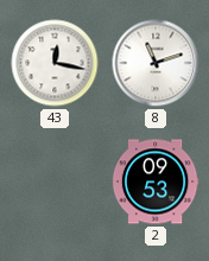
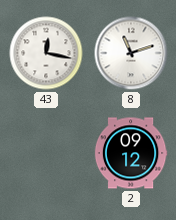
2: 09:53 -> 09:12 (131, 153)
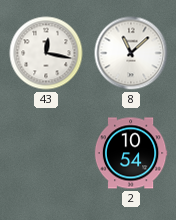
8: 11:12 -> 11:08 (131, 53)
2: 09:12 -> 10:54 (131, 153)
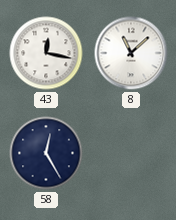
58: none -> 12:25 (46, 153)
2: 10:54 -> none (131, 153)
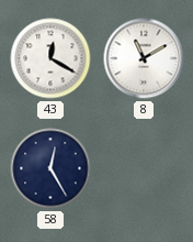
43: 12:17 -> 12:20 (50, 58)
8: 11:08 -> 11:10 (144, 58)
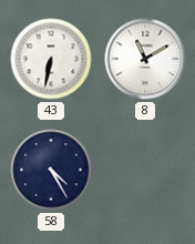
43: 12:20 -> 6:32 (51, 59)
58: 12:25 -> 4:25 (51, 170)
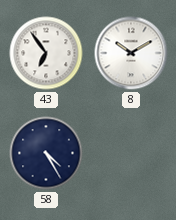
43: 6:32 -> 6:54 (46, 53)
8: 11:10 -> 10:10 (131, 53)
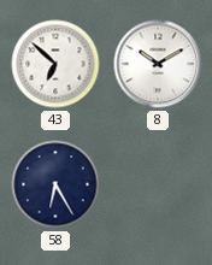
43: 6:54 -> 6:52 (55, 64)
58: 4:25 -> 6:25 (55, 184)
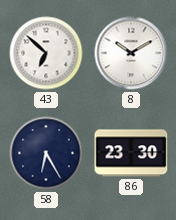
86: none -> 23:30 (131, 153)
